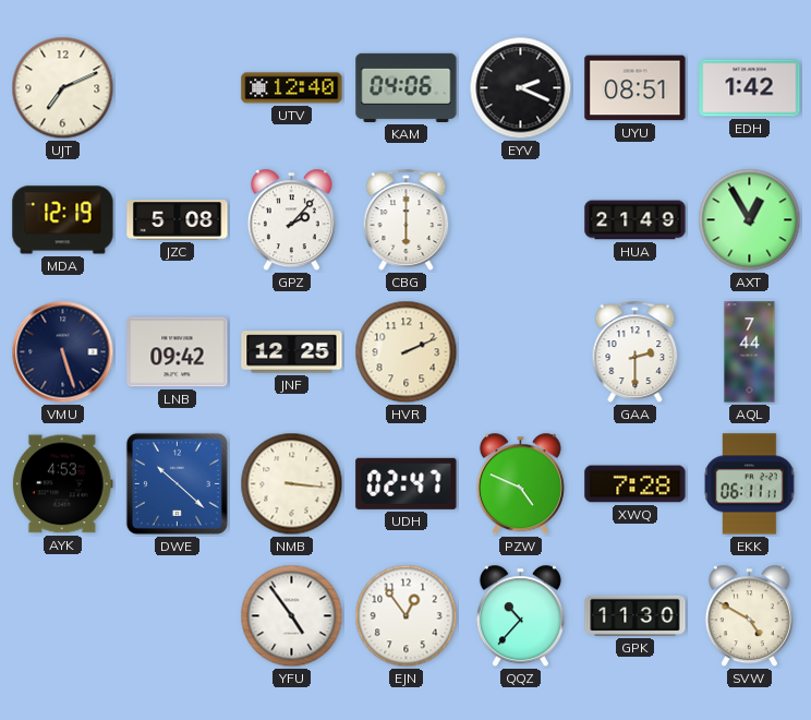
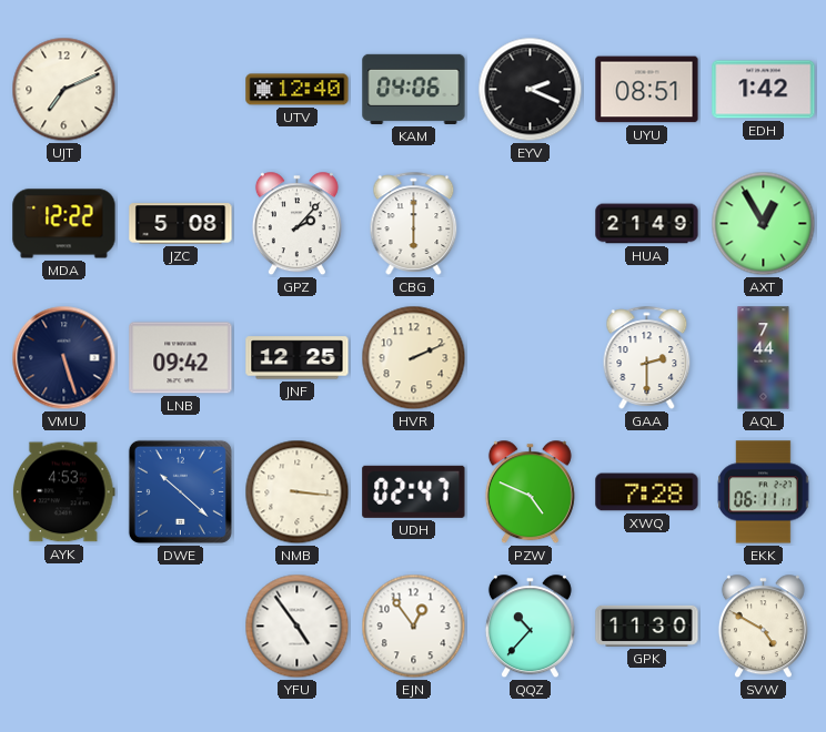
MDA: 12:19 -> 12:22 (64, 224)
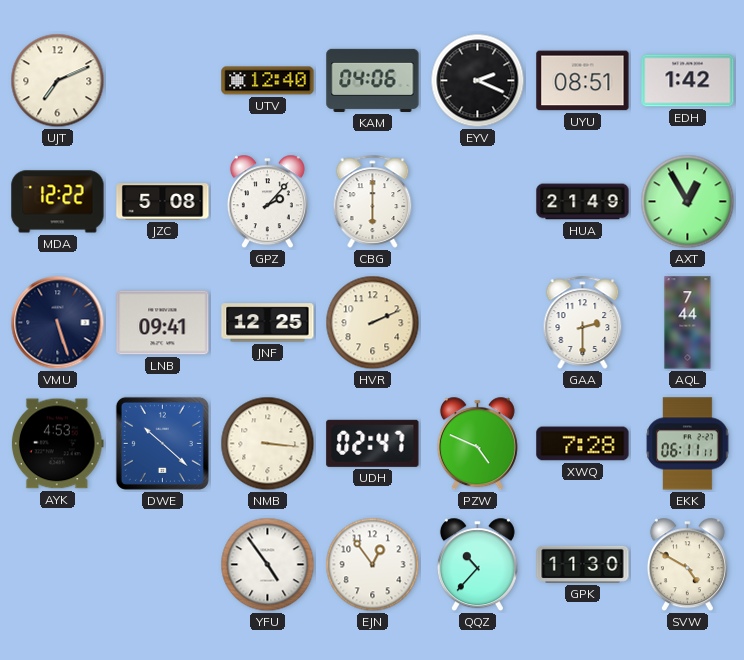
LNB: 09:42 -> 09:41 (163, 323)
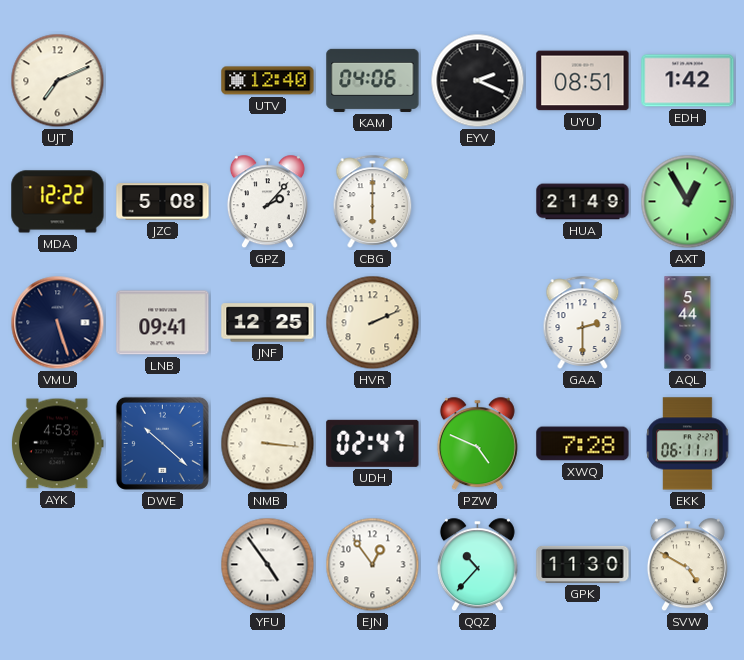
AQL: 7:44 -> 5:44 (688, 323)
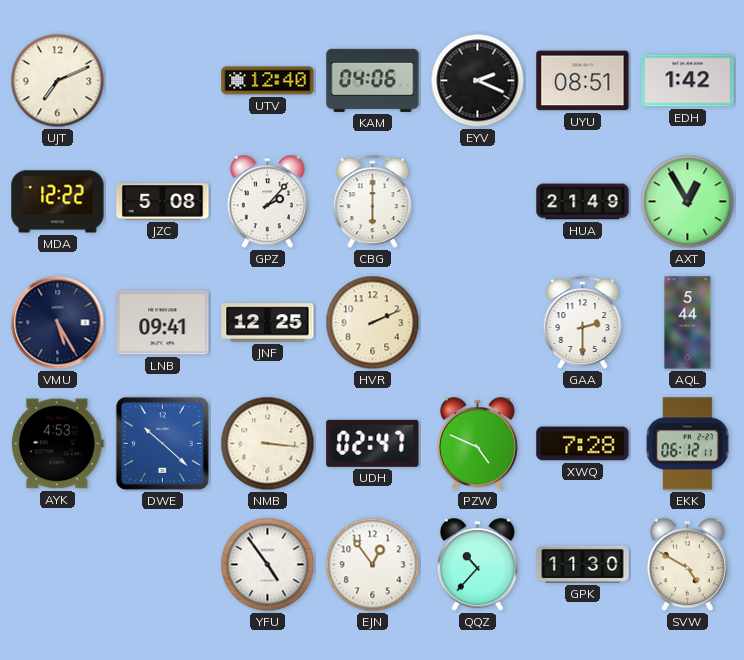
VMU: 5:27 -> 5:25 (58, 323)
EKK: 06:11 -> 06:12 (688, 444)
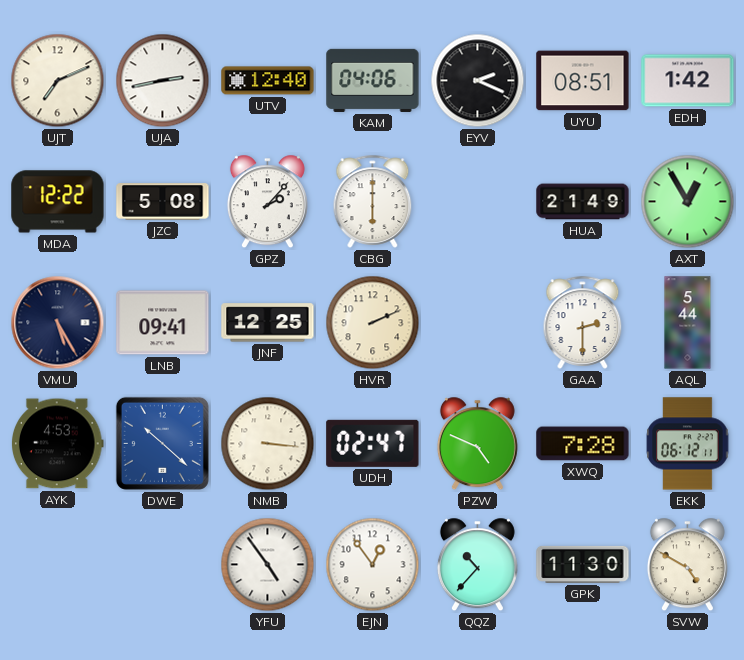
UJA: none -> 2:43 (163, 81)
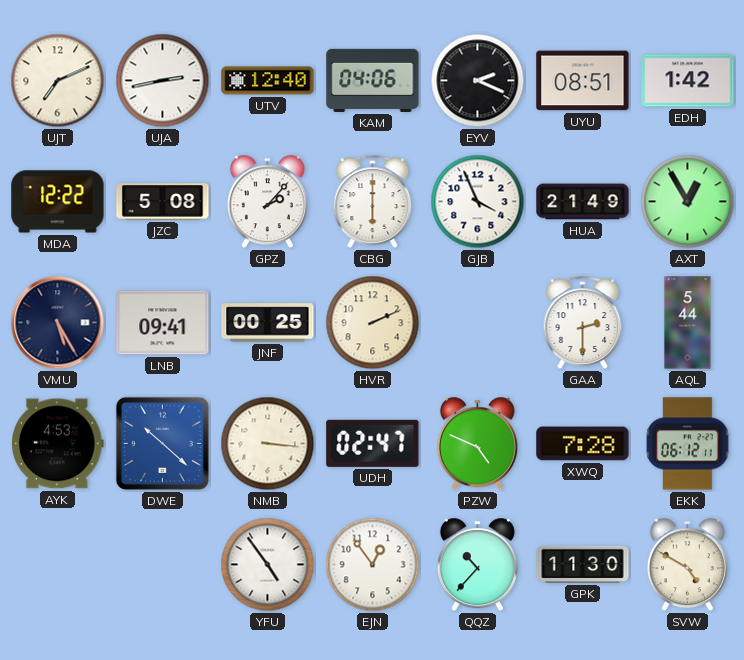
GJB: none -> 3:56 (478, 202)
JNF: 12:25 -> 00:25 (268, 323)
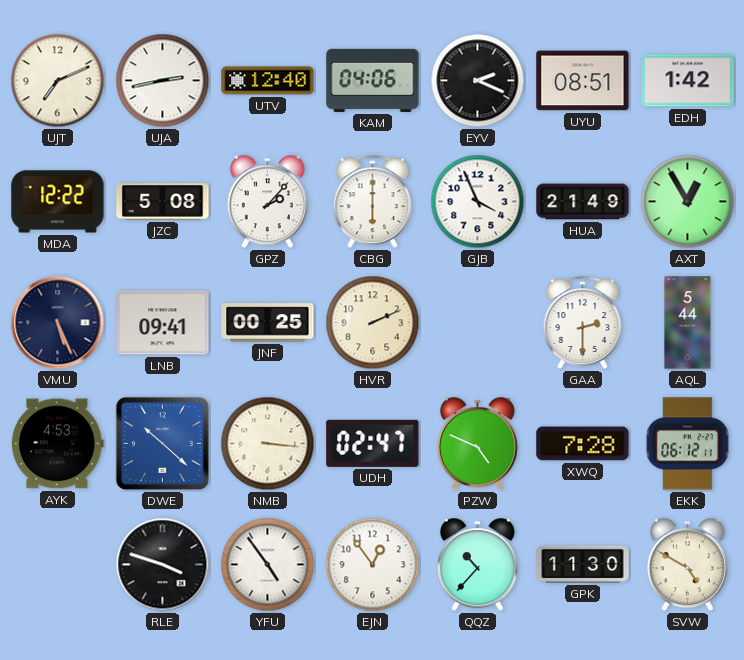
VMU: 5:25 -> 5:26 (58, 323)
RLE: none -> 3:48 (163, 565)
